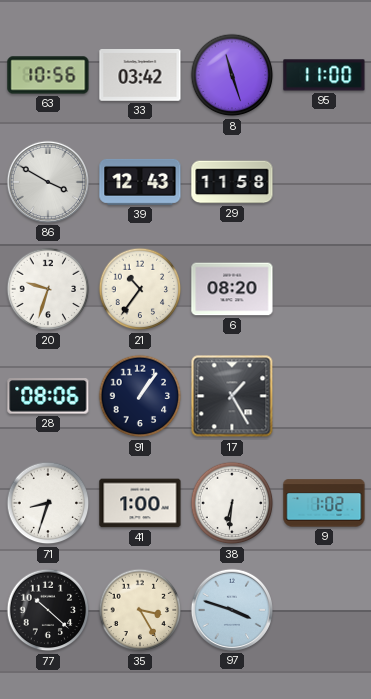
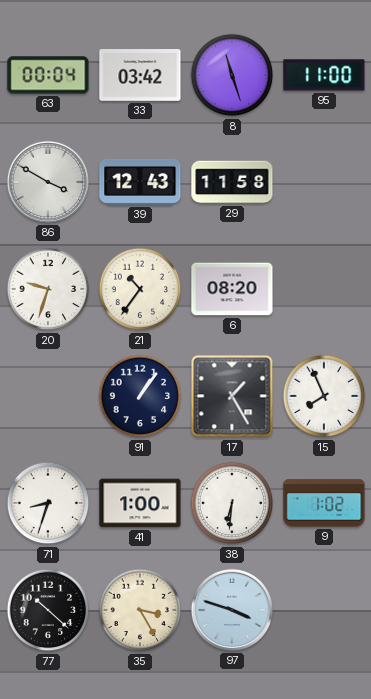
63: 10:56 -> 00:04 (48, 75)
28: 08:06 -> none (48, 396)
15: none -> 7:56 (324, 396)
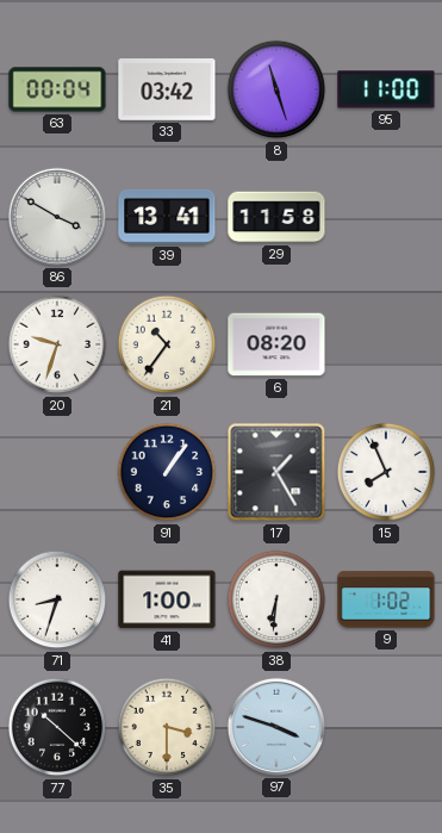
39: 12:43 -> 13:41 (167, 217)
35: 3:25 -> 3:30 (167, 727)
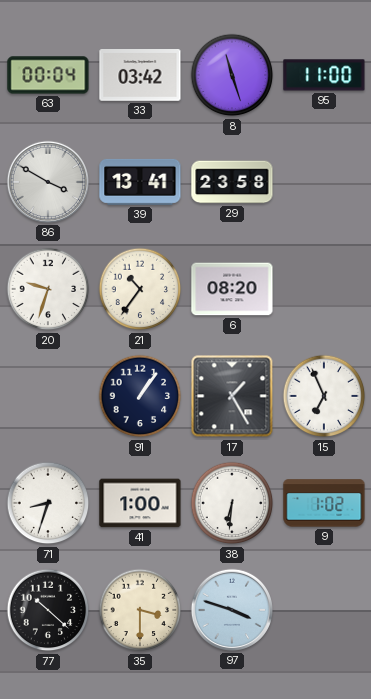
29: 11:58 -> 23:58 (232, 182)
15: 7:56 -> 6:56 (324, 396)
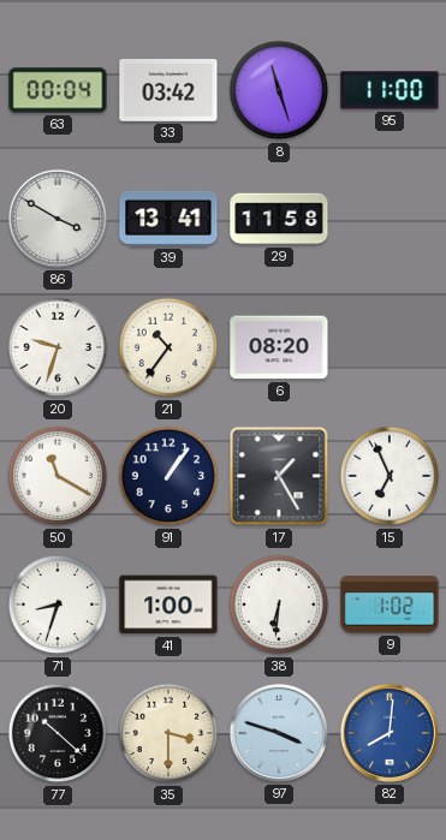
29: 23:58 -> 11:58 (279, 219)
50: none -> 11:20 (58, 476)
82: none -> 8:01 (389, 733)
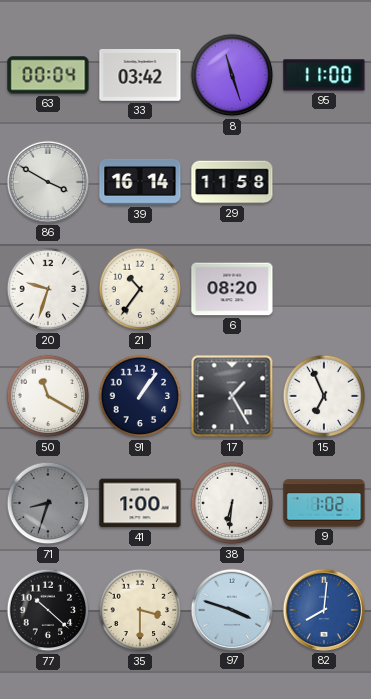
39: 13:41 -> 16:14 (140, 182)
71 dial: white -> grey (48, 503)
